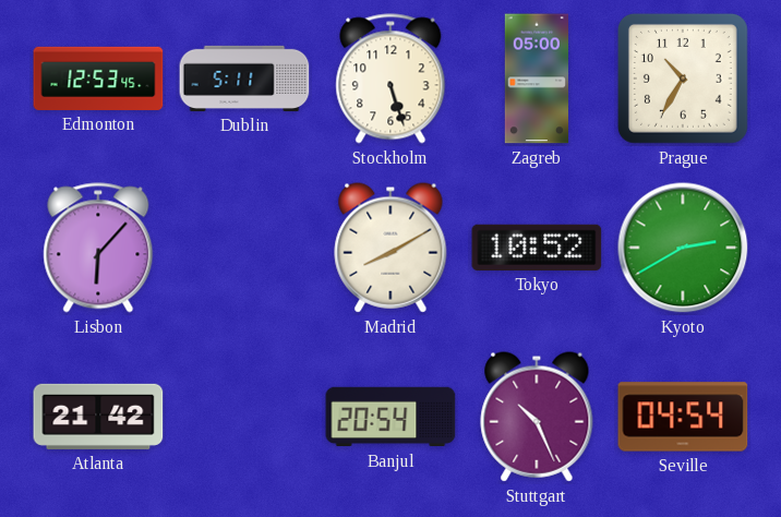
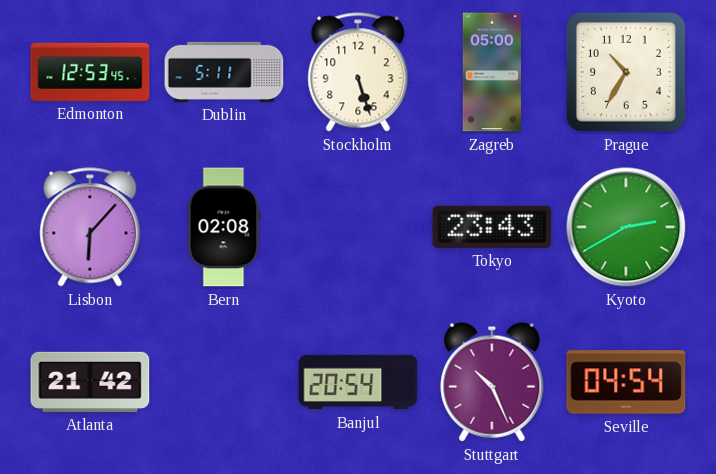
Bern: none -> 02:08 (224, 227)
Madrid: 8:10 -> none (390, 248)
Tokyo: 10:52 -> 23:43 (492, 227)
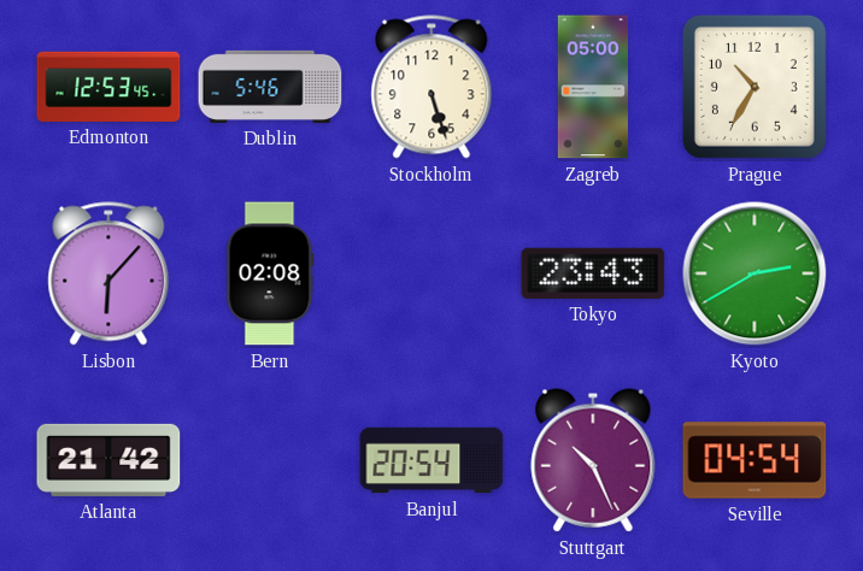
Dublin: 5:11 -> 5:46 (270, 87)
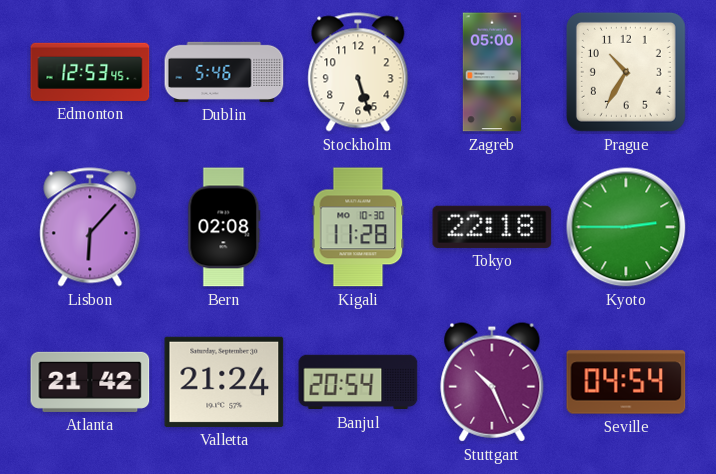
Kigali: none -> 11:28 (358, 227)
Tokyo: 23:43 -> 22:18 (492, 227)
Kyoto: 2:40 -> 2:45 (626, 227)
Valletta: none -> 21:24 (224, 382)
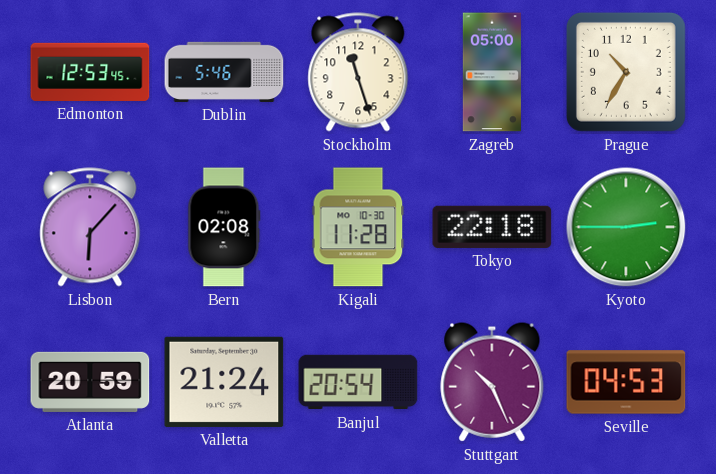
Stockholm: 5:27 -> 11:27 (358, 72)
Atlanta: 21:42 -> 20:59 (90, 382)
Seville: 04:54 -> 04:53 (626, 382)
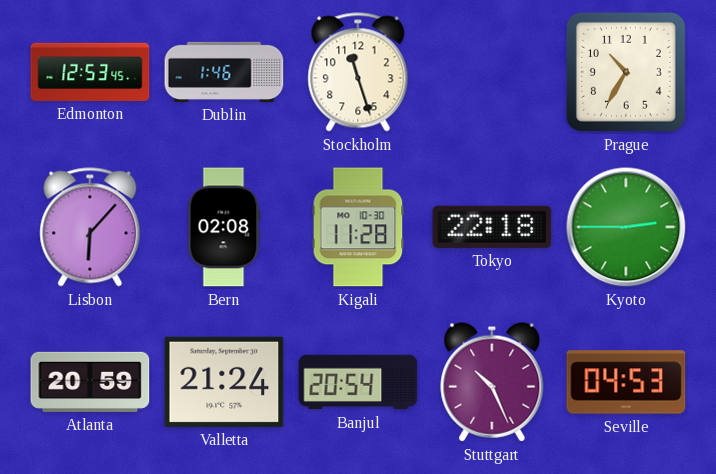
Dublin: 5:46 -> 1:46 (224, 72)
Zagreb: 05:00 -> none (492, 72)
